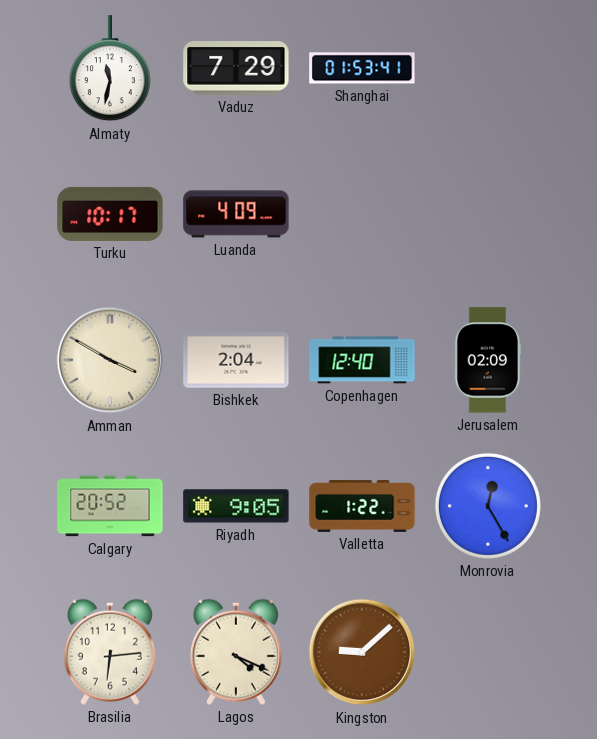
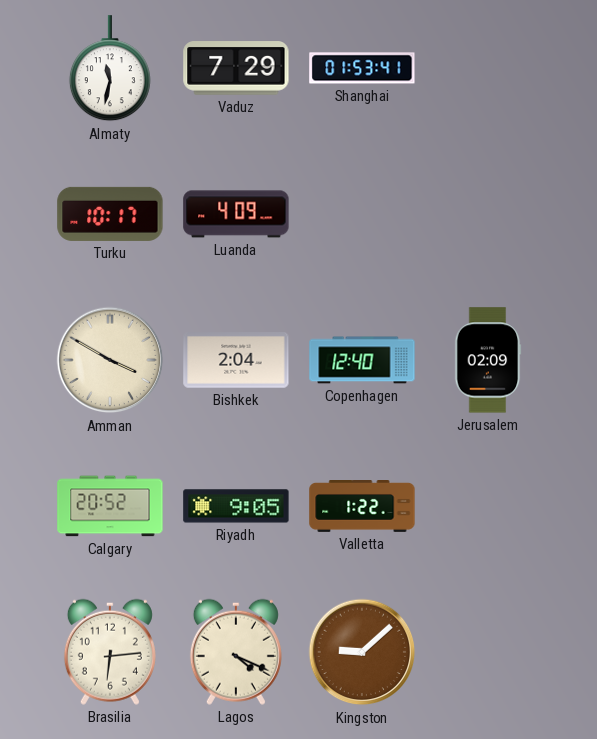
Monrovia: 12:25 -> none (488, 506)
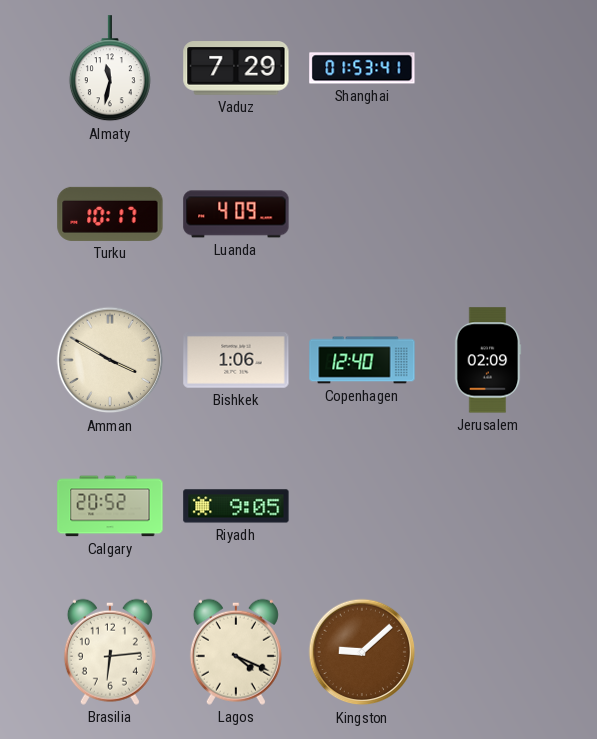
Bishkek: 2:04 -> 1:06 (236, 361)
Valletta: 1:22 -> none (362, 507)
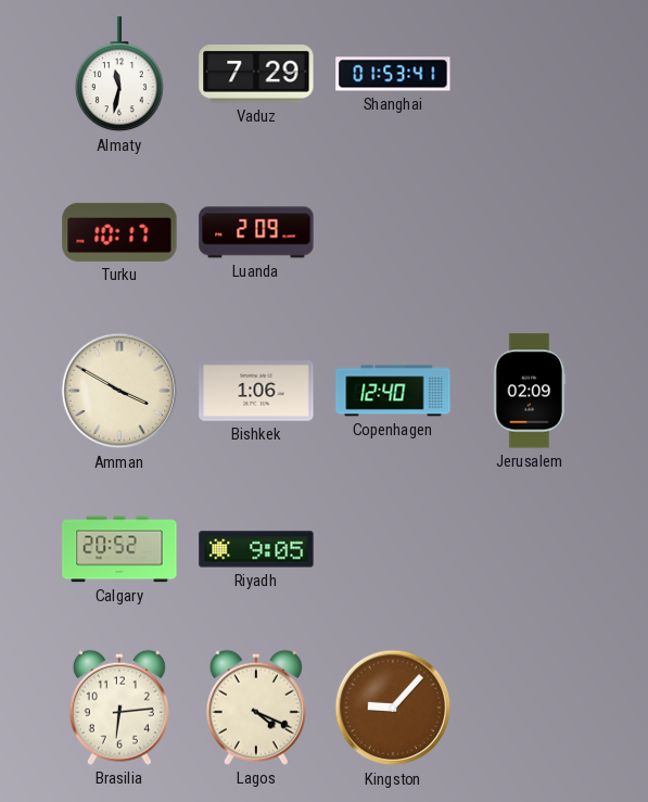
Luanda: 4:09 -> 2:09 (256, 232)
Kingston: 9:08 -> 9:07 (393, 708)
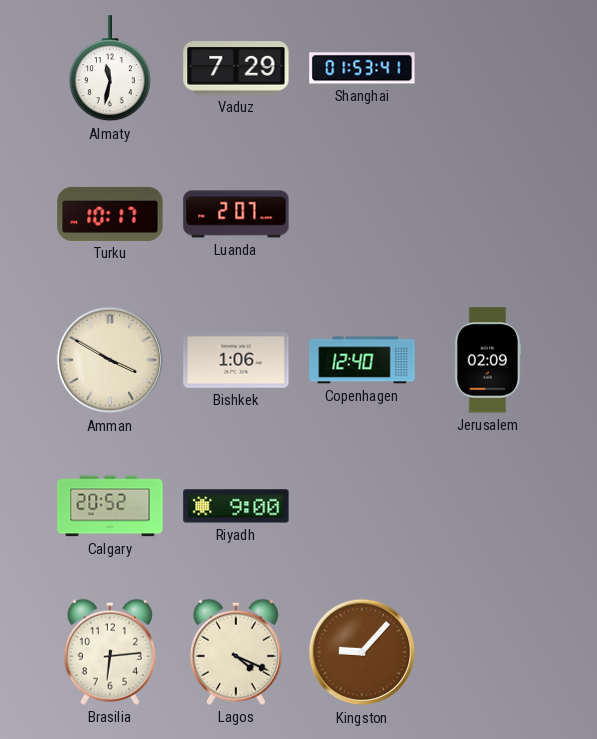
Luanda: 2:09 -> 2:07 (236, 214)
Riyadh: 9:05 -> 9:00 (236, 506)
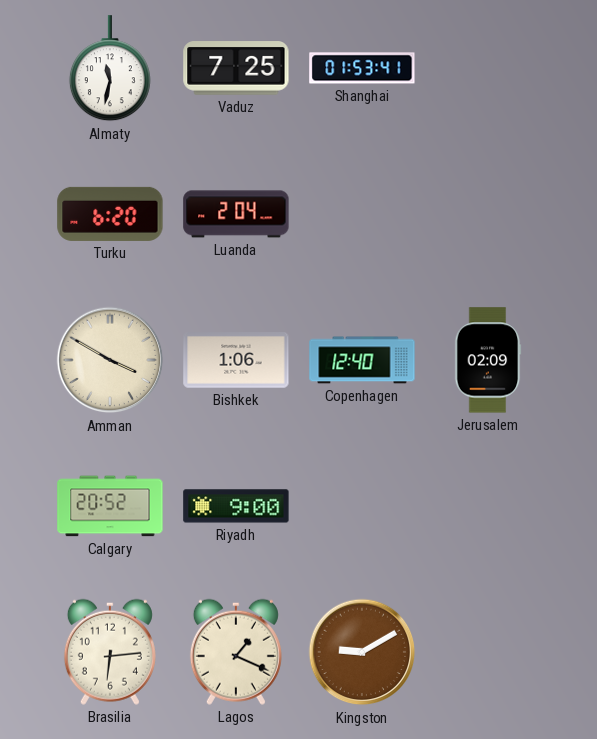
Vaduz: 7:29 -> 7:25 (236, 68)
Turku: 10:17 -> 6:20 (110, 214)
Luanda: 2:07 -> 2:04 (236, 214)
Lagos: 4:19 -> 1:19 (236, 652)
Kingston: 9:07 -> 9:10 (362, 652)
